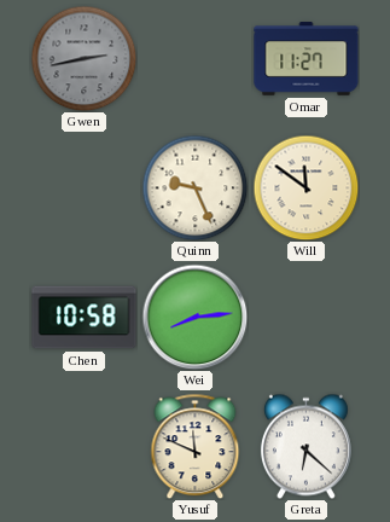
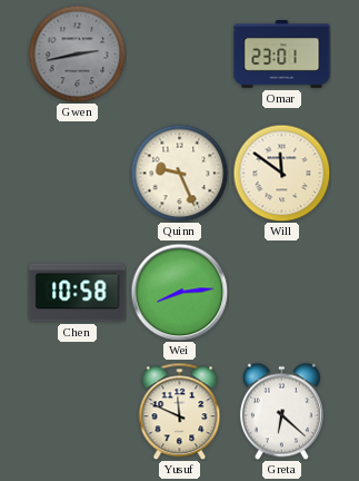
Omar: 11:27 -> 23:01 (282, 55)
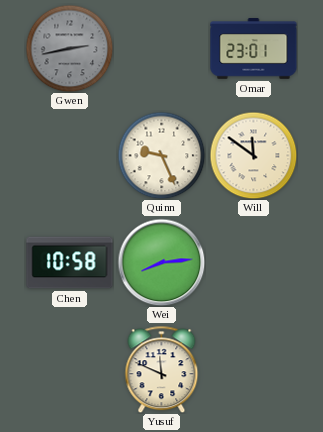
Greta: 6:22 -> none (281, 411)
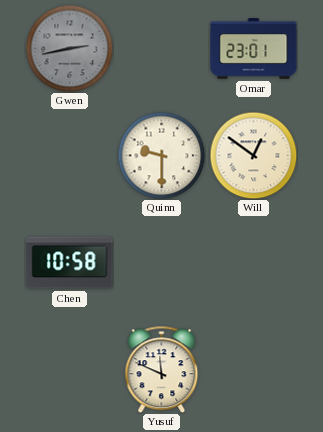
Quinn: 9:26 -> 9:30 (161, 155)
Will: 11:51 -> 12:51 (253, 155)
Wei: 8:14 -> none (161, 262)
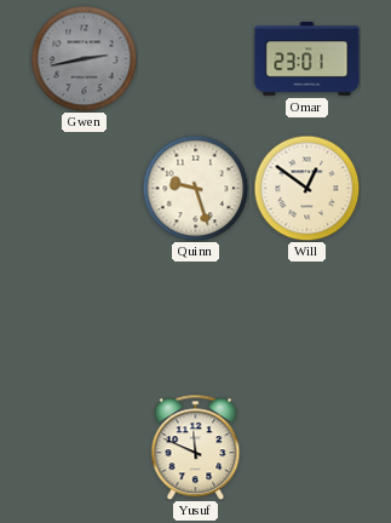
Quinn: 9:30 -> 9:27 (195, 188)
Chen: 10:58 -> none (70, 263)
